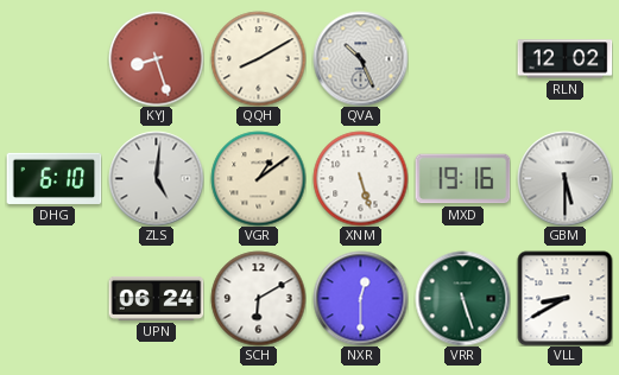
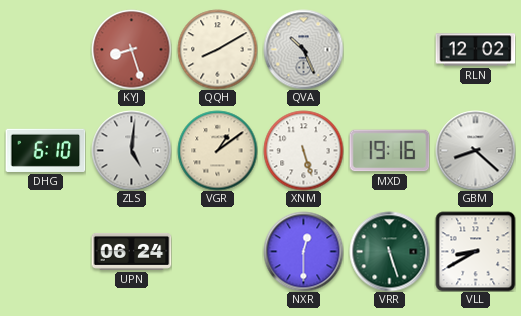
GBM: 5:30 -> 8:22 (475, 150)
SCH: 6:10 -> none (258, 298)
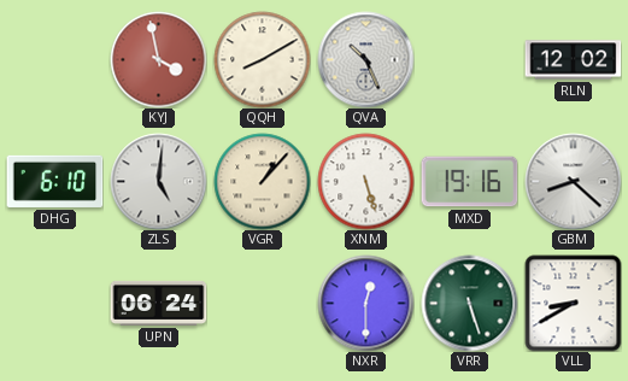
KYJ: 8:27 -> 3:58 (158, 59)
VGR: 1:09 -> 1:07 (262, 181)
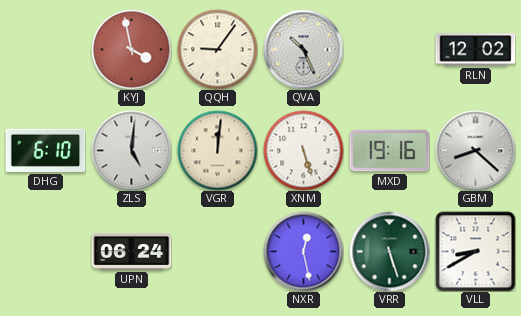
QQH: 8:10 -> 9:06 (217, 49)
VGR: 1:07 -> 12:01 (217, 150)
NXR: 12:30 -> 12:28 (303, 251)
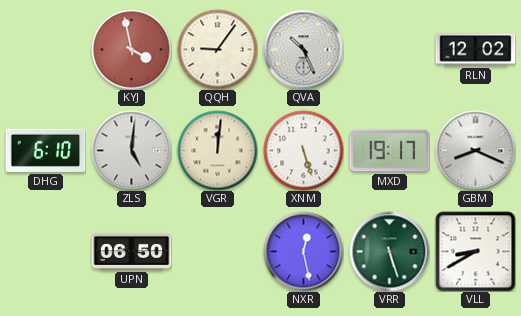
MXD: 19:16 -> 19:17 (389, 151)
GBM: 8:22 -> 8:19 (475, 150)
UPN: 06:24 -> 06:50 (131, 251)
